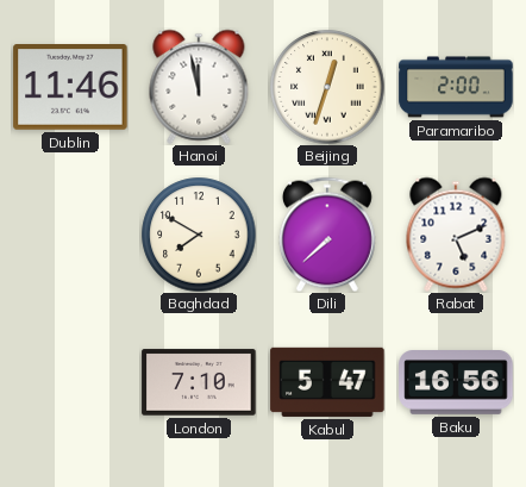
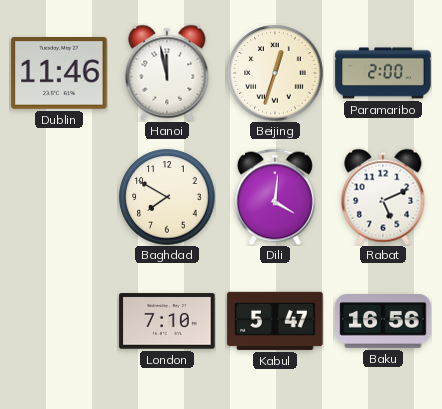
Dili: 7:38 -> 4:01 (275, 197)
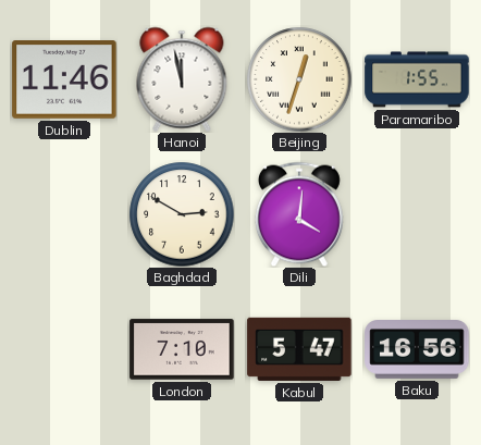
Paramaribo: 2:00 -> 1:55 (417, 79)
Baghdad: 7:50 -> 2:50 (182, 214)
Rabat: 5:11 -> none (383, 197)
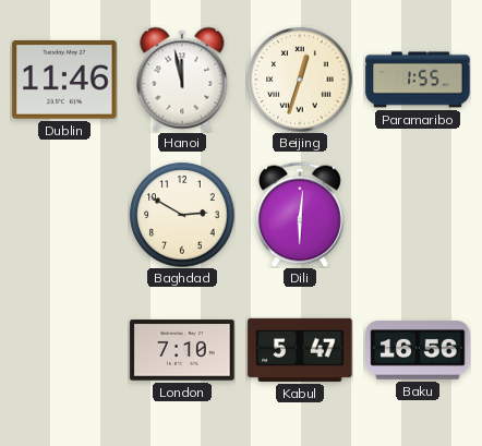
Dili: 4:01 -> 6:01 (300, 215)
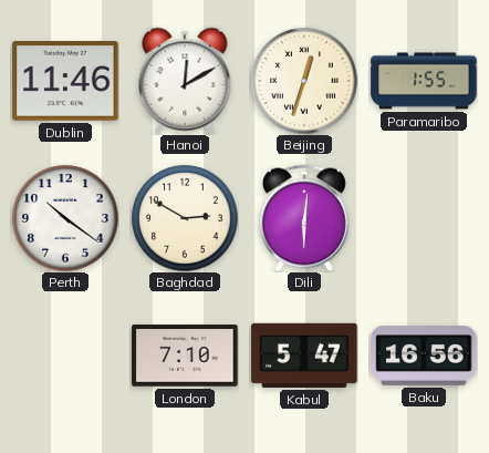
Hanoi: 11:58 -> 12:10 (185, 81)
Perth: none -> 10:21 (65, 218)
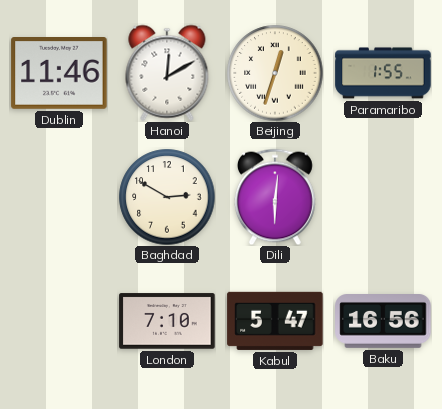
Perth: 10:21 -> none (65, 218)
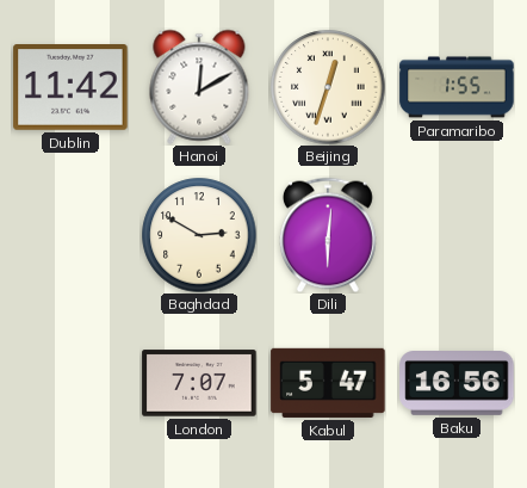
Dublin: 11:46 -> 11:42 (70, 88)
London: 7:10 -> 7:07 (199, 383)
